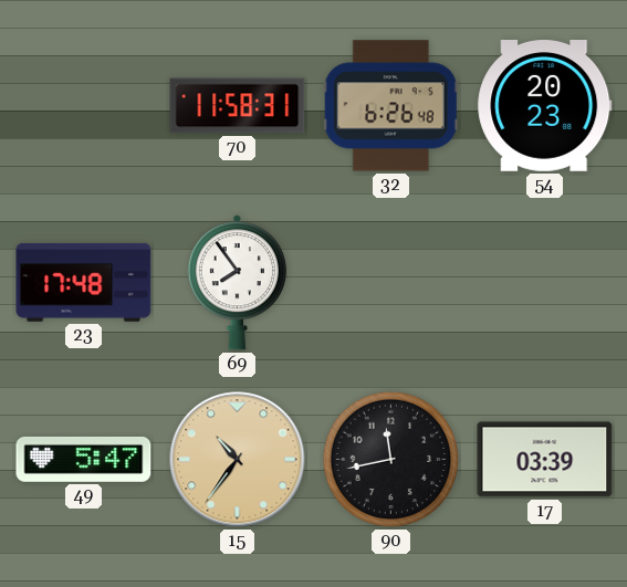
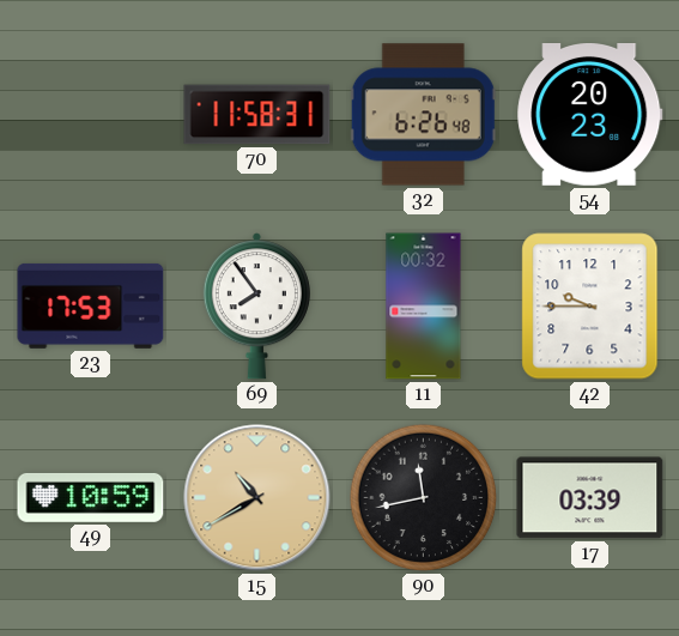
23: 17:48 -> 17:53 (91, 305)
11: none -> 00:32 (424, 307)
42: none -> 9:45 (590, 307)
49: 5:47 -> 10:59 (91, 497)
15: 10:36 -> 10:40 (257, 498)
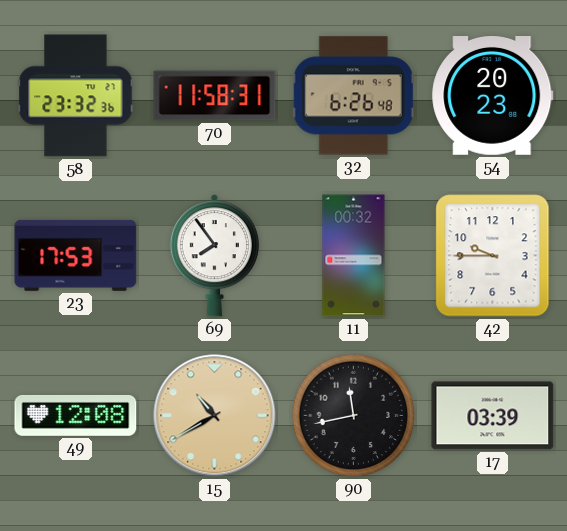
58: none -> 23:32 (76, 96)
49: 10:59 -> 12:08 (76, 415)
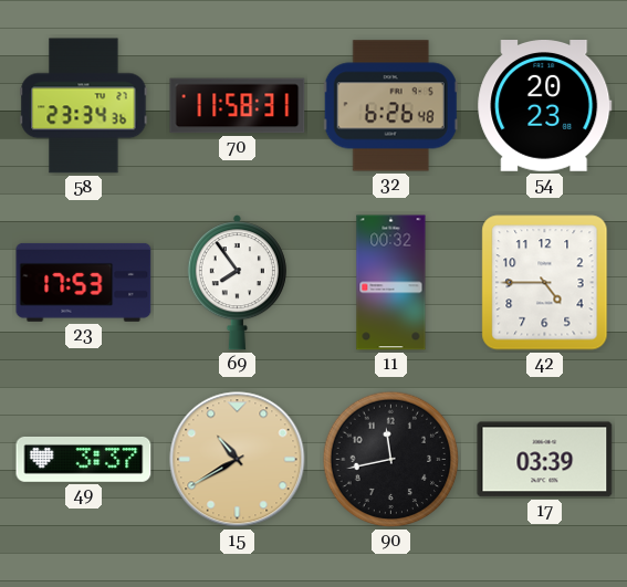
58: 23:32 -> 23:34 (84, 106)
42: 9:45 -> 4:45 (545, 283)
49: 12:08 -> 3:37 (84, 459)
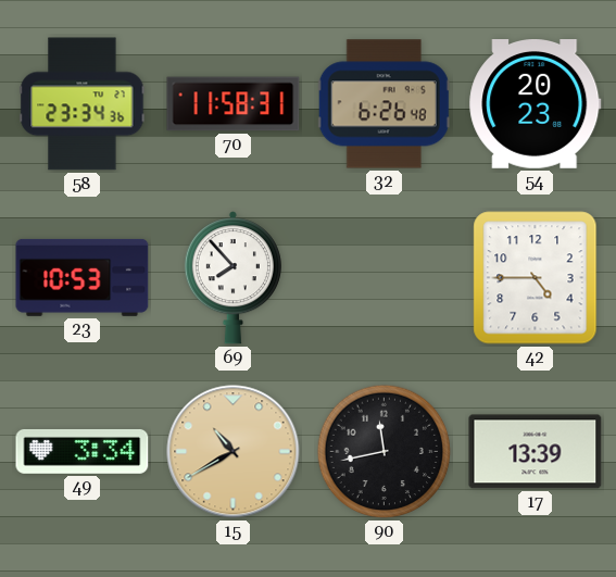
23: 17:53 -> 10:53 (83, 277)
69: 7:54 -> 7:53 (232, 278)
11: 00:32 -> none (391, 283)
49: 3:37 -> 3:34 (83, 451)
17: 03:39 -> 13:39 (536, 452)
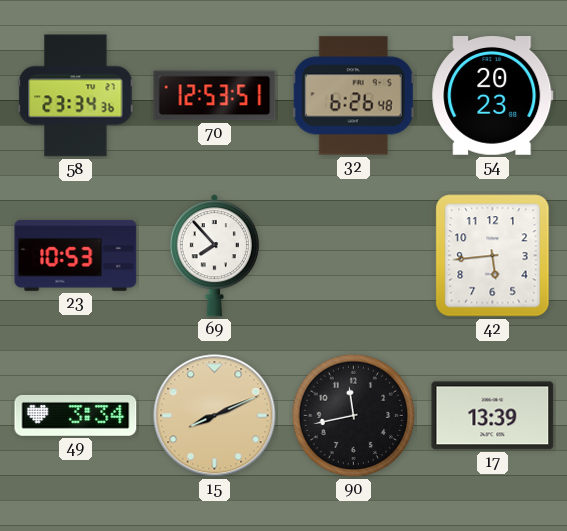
70: 11:58 -> 12:53 (215, 96)
42: 4:45 -> 5:44 (493, 256)
15: 10:40 -> 8:11 (215, 416)
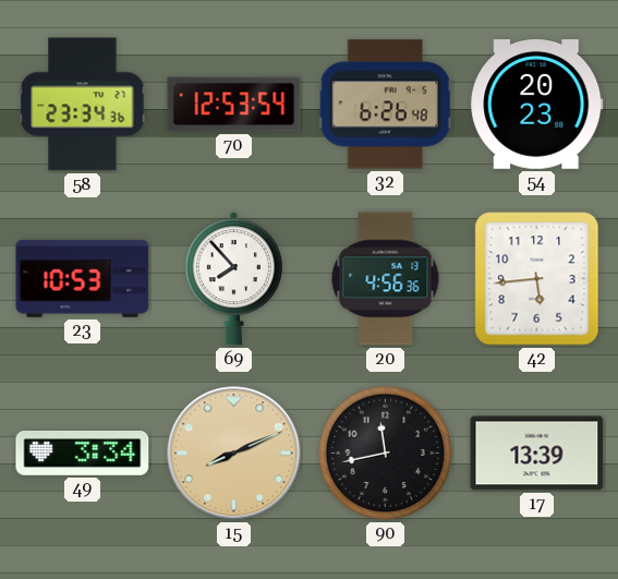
70: 12:53:51 -> 12:53:54 (234, 105)
20: none -> 4:56 (386, 279)
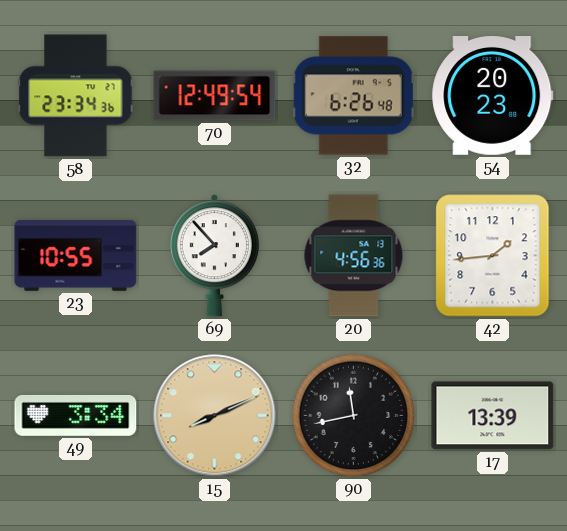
70: 12:53 -> 12:49 (215, 96)
23: 10:53 -> 10:55 (76, 255)
42: 5:44 -> 1:44 (493, 256)
